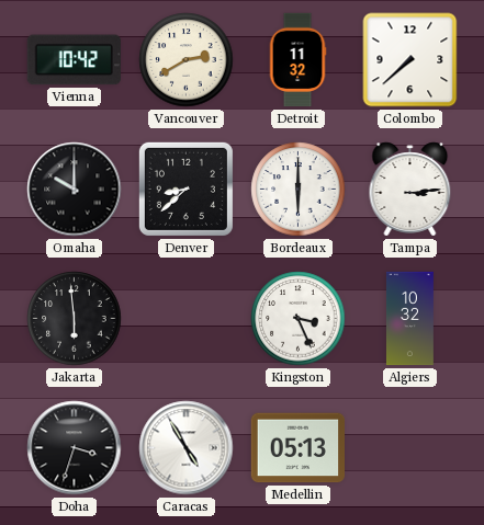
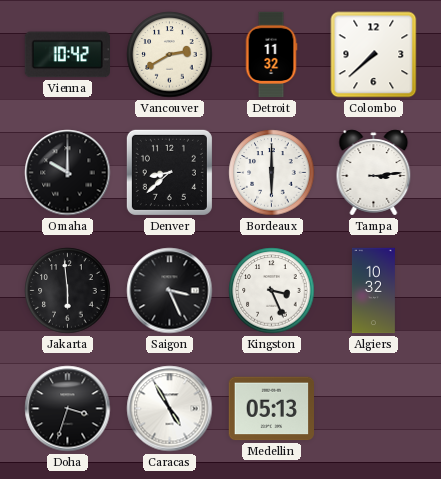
Saigon: none -> 3:26 (170, 291)
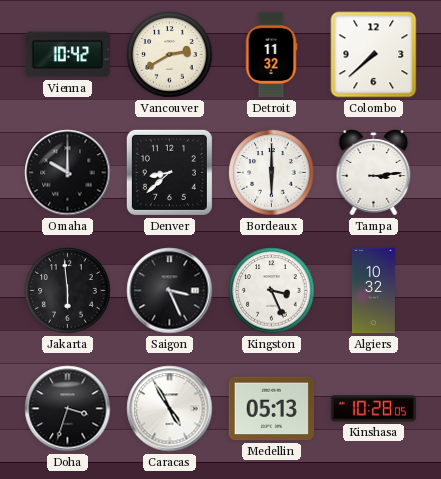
Kinshasa: none -> 10:28 (374, 409)
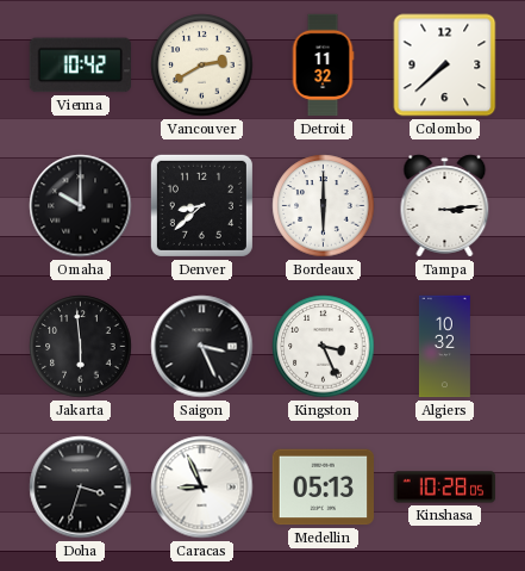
Caracas: 4:55 -> 8:56 (202, 488)
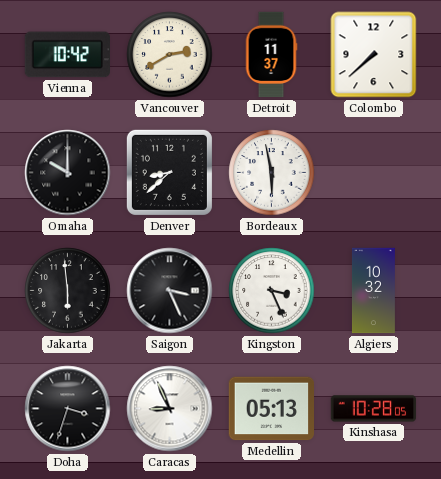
Detroit: 11:32 -> 11:37 (271, 55)
Bordeaux: 6:00 -> 5:58 (272, 173)
Tampa: 3:14 -> none (445, 206)
